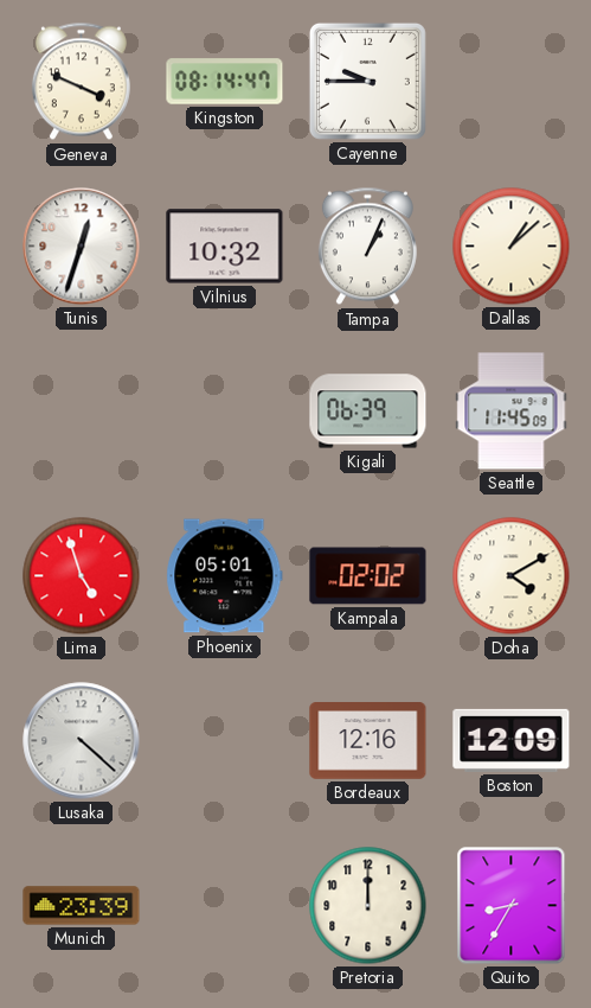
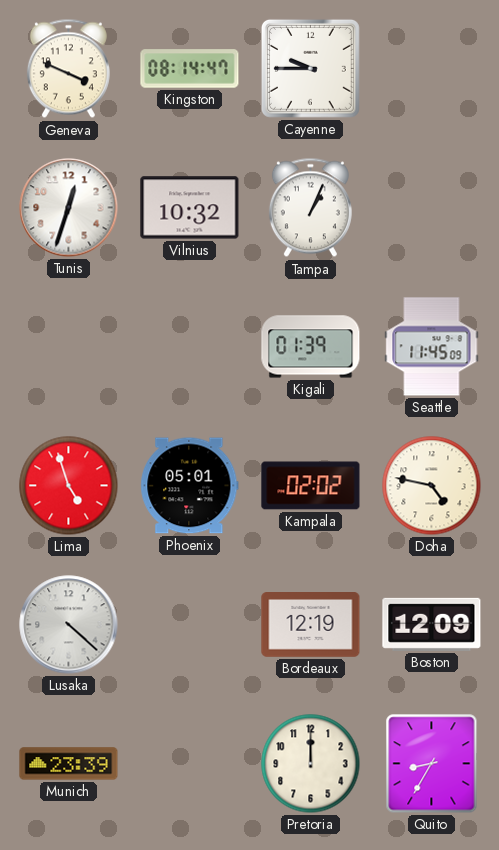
Dallas: 1:08 -> none (512, 247)
Kigali: 06:39 -> 01:39 (311, 347)
Doha: 4:10 -> 4:47 (432, 486)
Bordeaux: 12:16 -> 12:19 (311, 625)
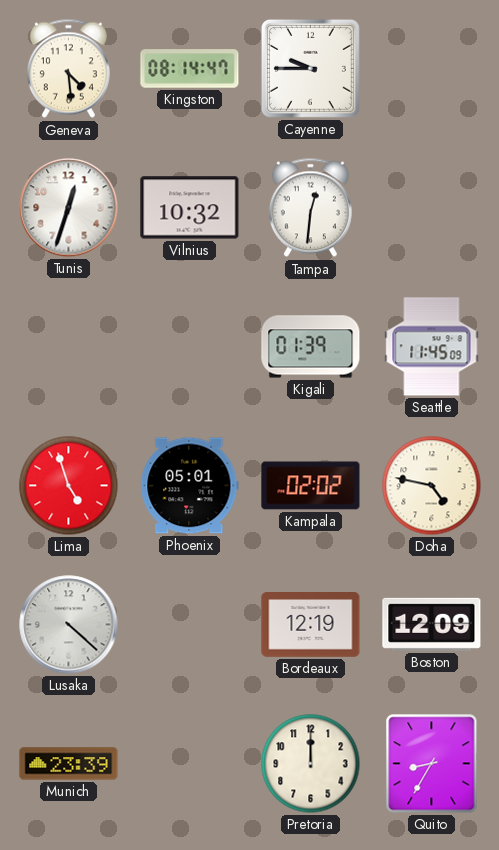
Geneva: 3:49 -> 4:29 (68, 69)
Tampa: 1:04 -> 12:31 (310, 208)
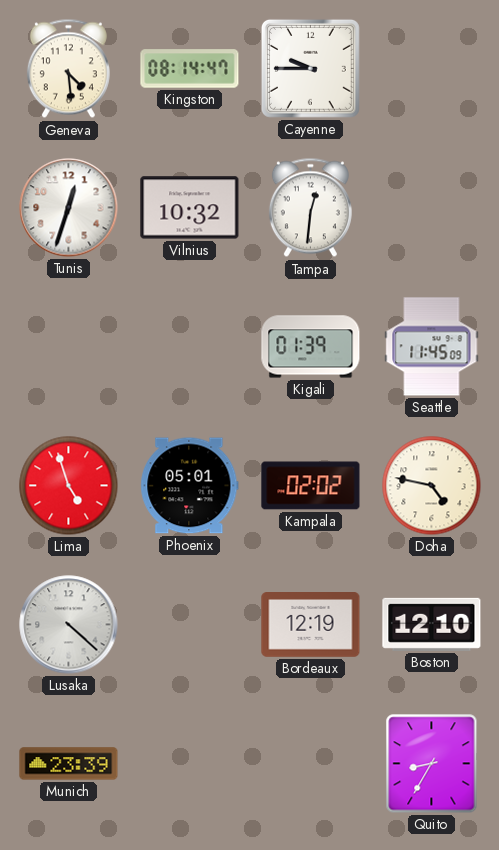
Boston: 12:09 -> 12:10 (432, 624)
Pretoria: 12:00 -> none (311, 764)
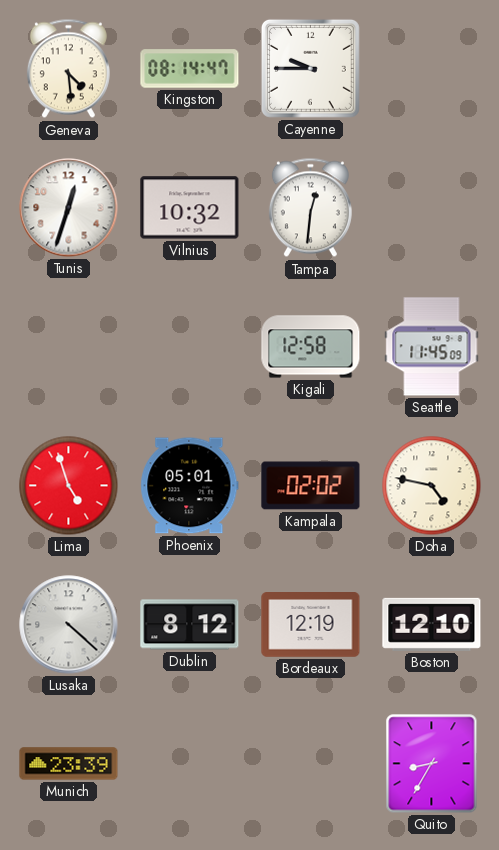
Kigali: 01:39 -> 12:58 (311, 347)
Dublin: none -> 8:12 (190, 625)
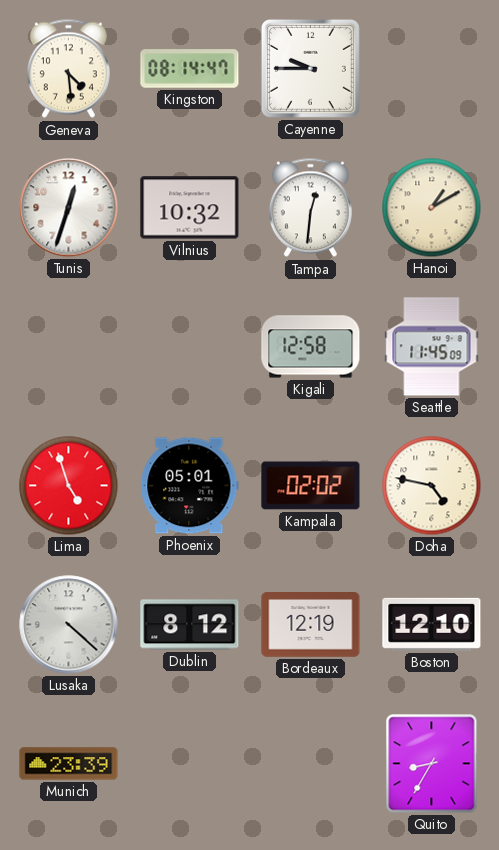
Hanoi: none -> 1:10 (432, 208)
